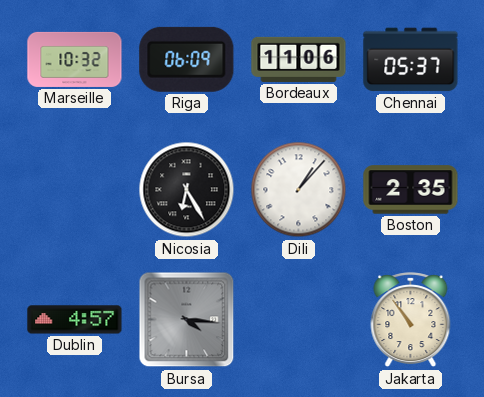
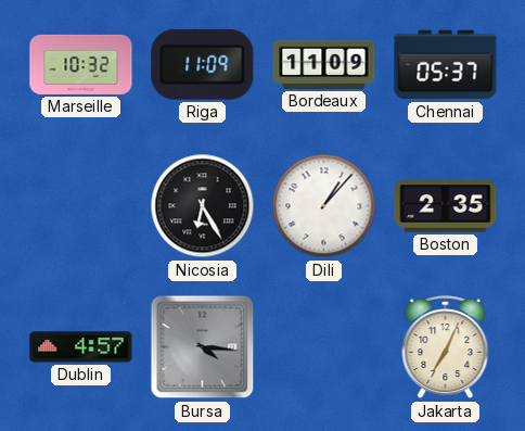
Riga: 06:09 -> 11:09 (203, 64)
Bordeaux: 11:06 -> 11:09 (324, 64)
Jakarta: 10:54 -> 7:04 (446, 347)
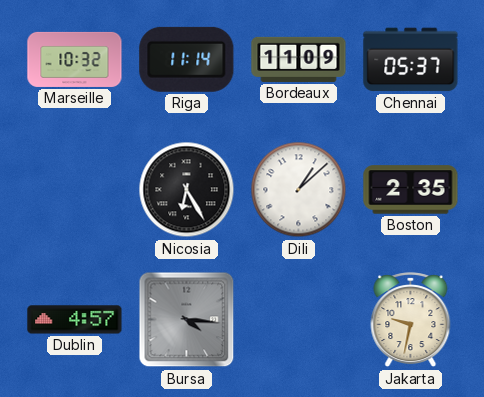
Riga: 11:09 -> 11:14 (187, 59)
Dili: 1:07 -> 1:08 (299, 190)
Jakarta: 7:04 -> 9:32 (411, 320)
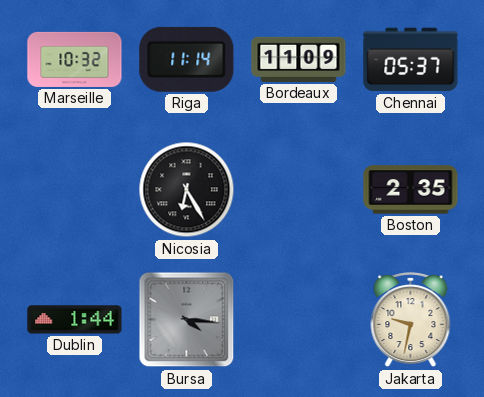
Dili: 1:08 -> none (299, 190)
Dublin: 4:57 -> 1:44 (75, 320)
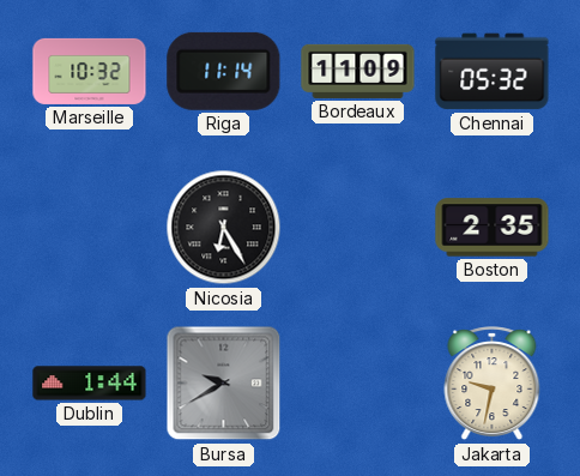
Chennai: 05:37 -> 05:32 (493, 72)
Bursa: 4:16 -> 9:40 (224, 384)
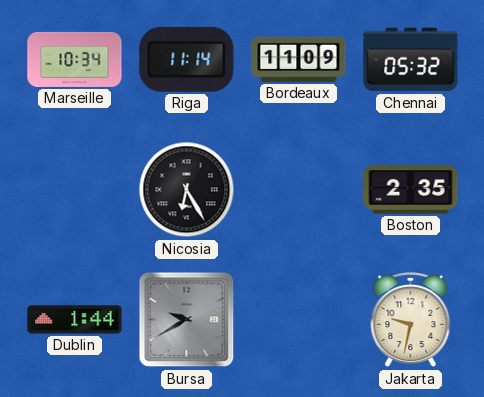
Marseille: 10:32 -> 10:34 (75, 59)
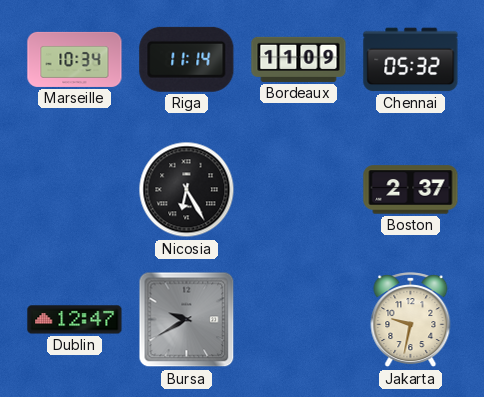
Boston: 2:35 -> 2:37 (411, 190)
Dublin: 1:44 -> 12:47 (75, 320)
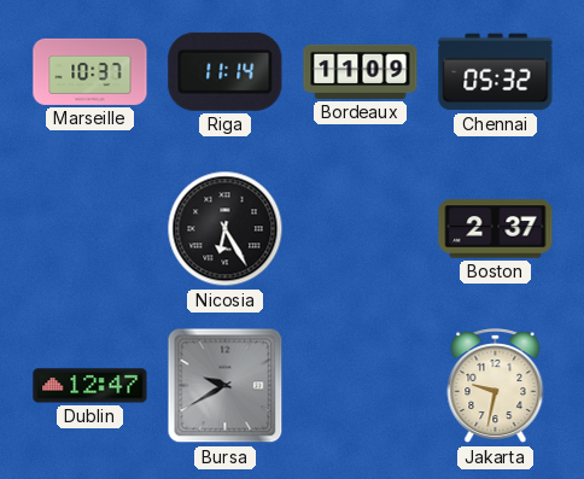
Marseille: 10:34 -> 10:37 (90, 71)
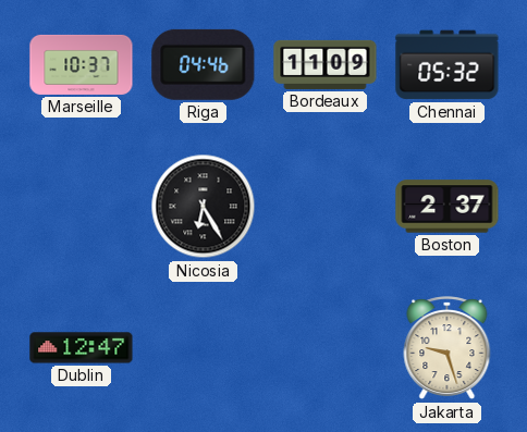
Riga: 11:14 -> 04:46 (204, 64)
Bursa: 9:40 -> none (226, 386)
Jakarta: 9:32 -> 9:27 (448, 348)
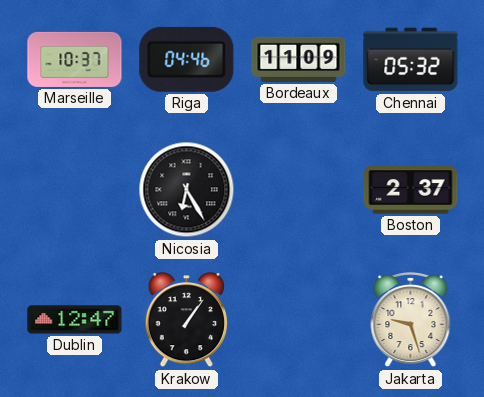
Krakow: none -> 1:06 (186, 320)
